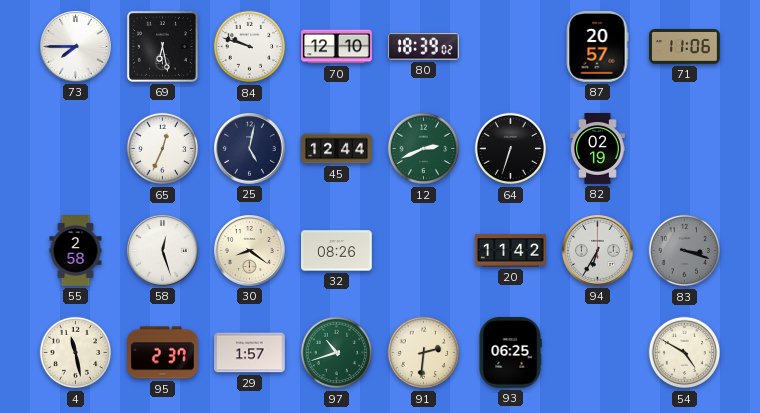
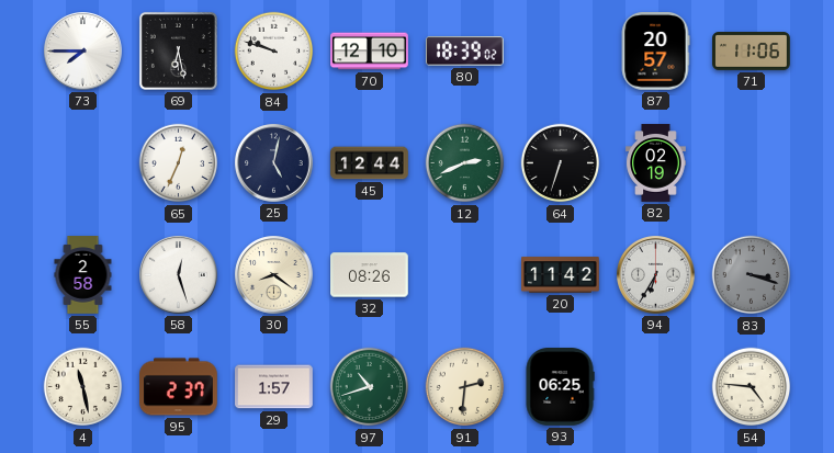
54: 4:50 -> 4:46 (752, 387)
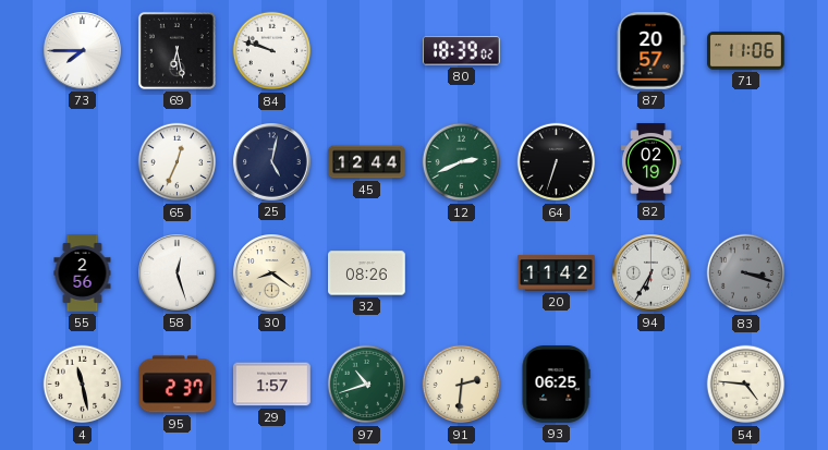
70: 12:10 -> none (370, 52)
55: 2:58 -> 2:56 (83, 273)
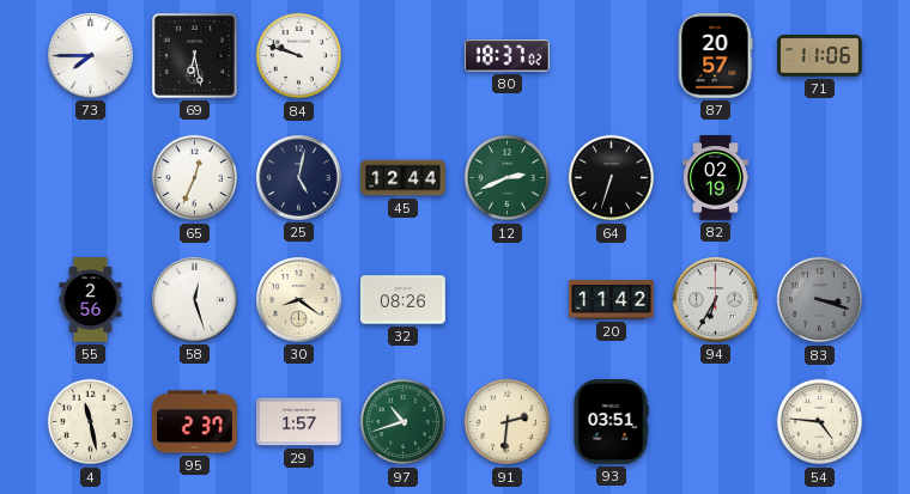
80: 18:39 -> 18:37 (506, 56)
93: 06:25 -> 03:51 (611, 422)
